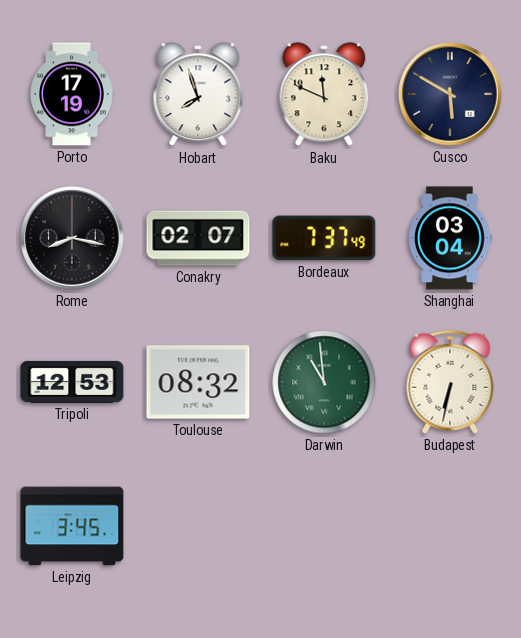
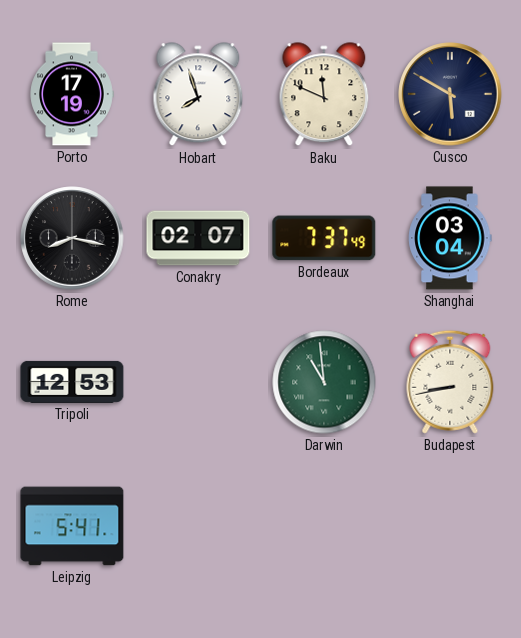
Toulouse: 08:32 -> none (198, 382)
Budapest: 6:32 -> 8:43 (450, 382)
Leipzig: 3:45 -> 5:41 (72, 526)
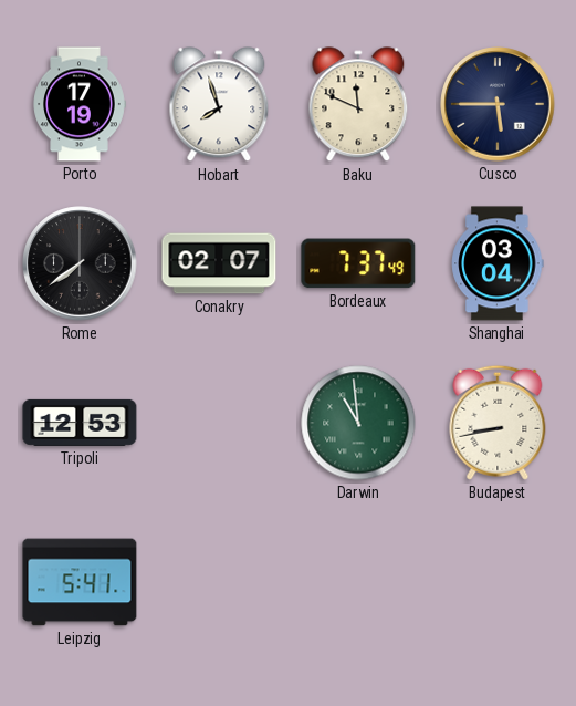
Cusco: 5:50 -> 5:45 (498, 104)
Rome: 8:17 -> 7:39 (80, 263)
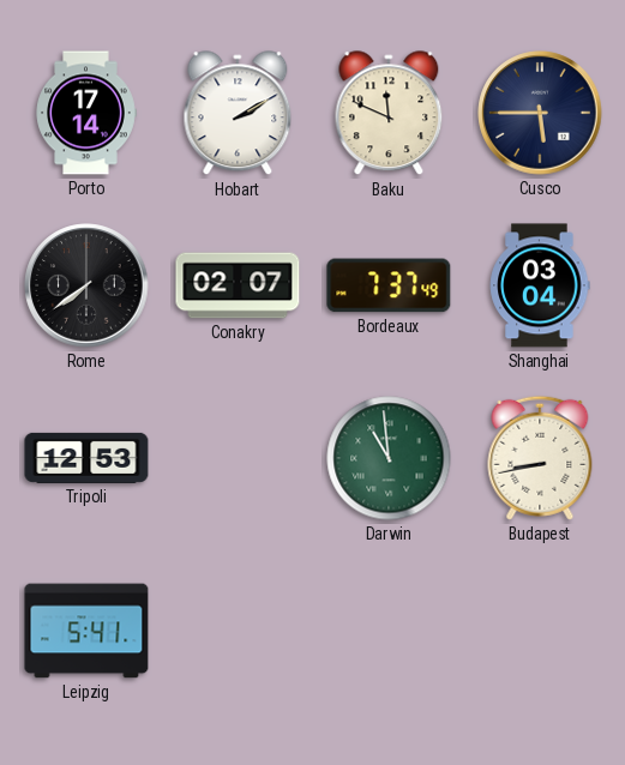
Porto: 17:19 -> 17:14 (86, 113)
Hobart: 7:57 -> 2:10 (238, 114)
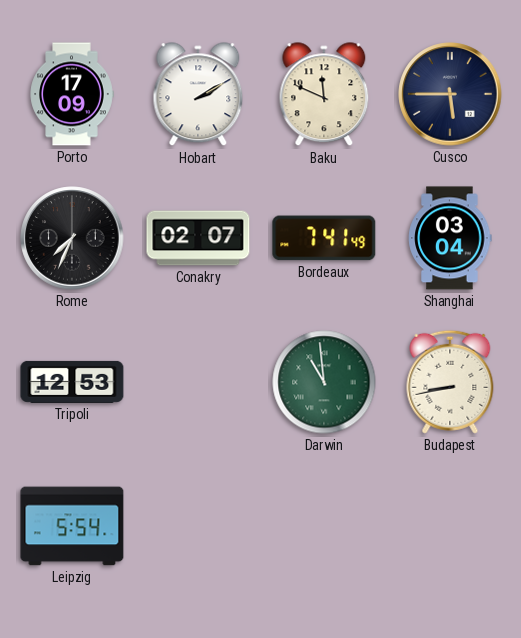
Porto: 17:14 -> 17:09 (72, 94)
Rome: 7:39 -> 7:34 (72, 238)
Bordeaux: 7:37 -> 7:41 (324, 238)
Leipzig: 5:41 -> 5:54 (72, 526)
